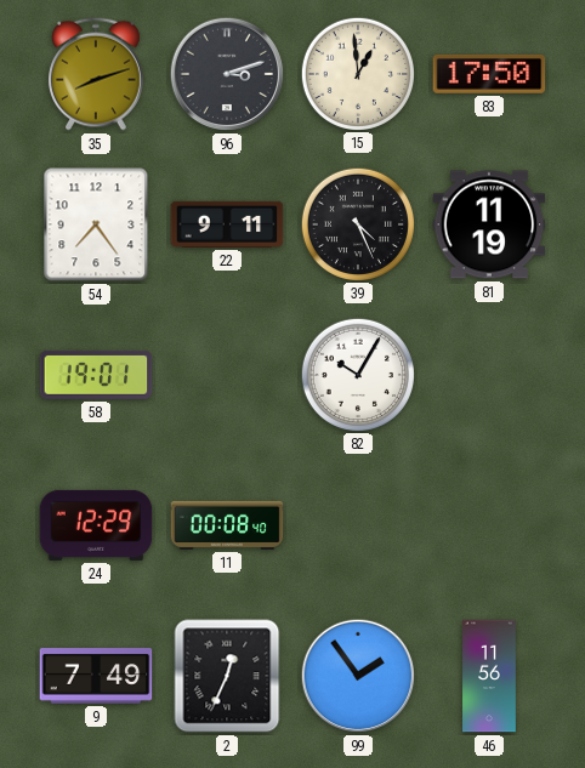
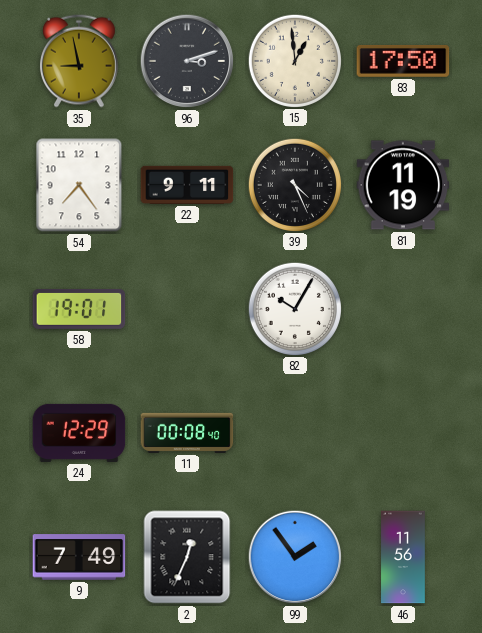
35: 8:12 -> 8:58 (79, 61)
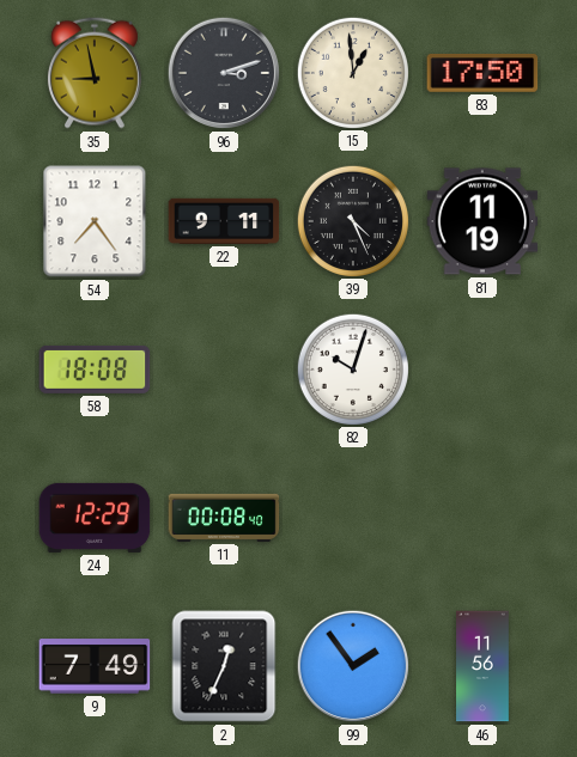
58: 19:01 -> 18:08 (95, 370)
82: 10:05 -> 10:03 (352, 368)
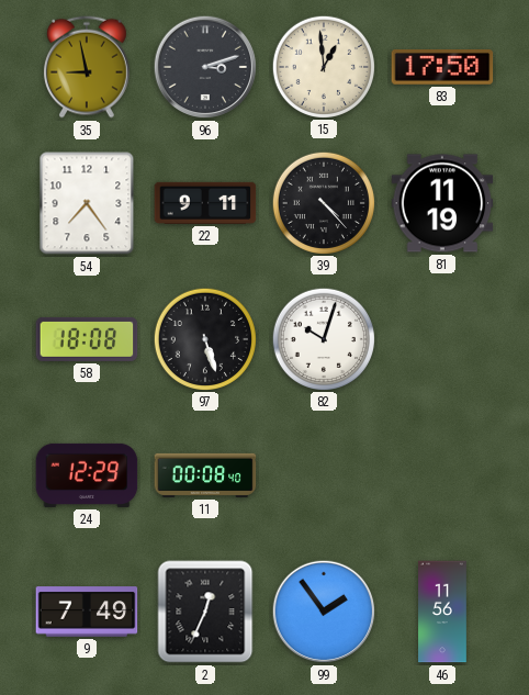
39: 4:26 -> 4:23 (323, 202)
97: none -> 5:27 (204, 338)
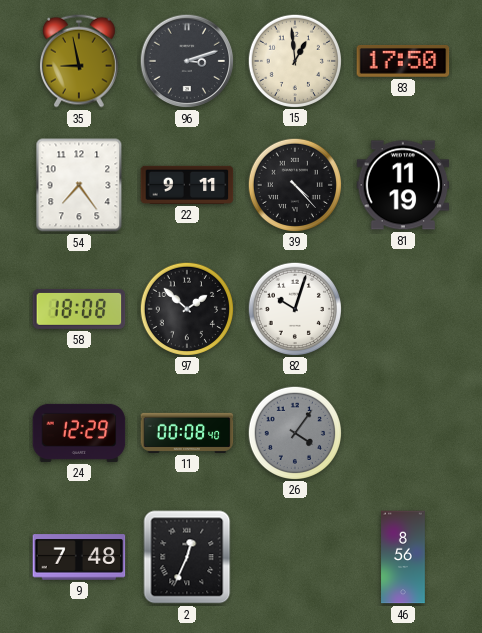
97: 5:27 -> 1:52 (186, 308)
26: none -> 4:06 (294, 432)
9: 7:49 -> 7:48 (79, 557)
99: 1:54 -> none (324, 612)
46: 11:56 -> 8:56 (403, 557)
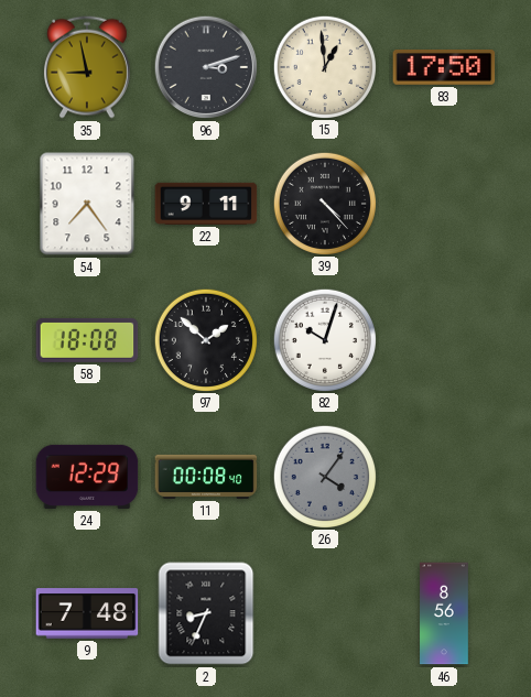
81: 11:19 -> none (403, 185)
2: 12:34 -> 8:34 (206, 613)
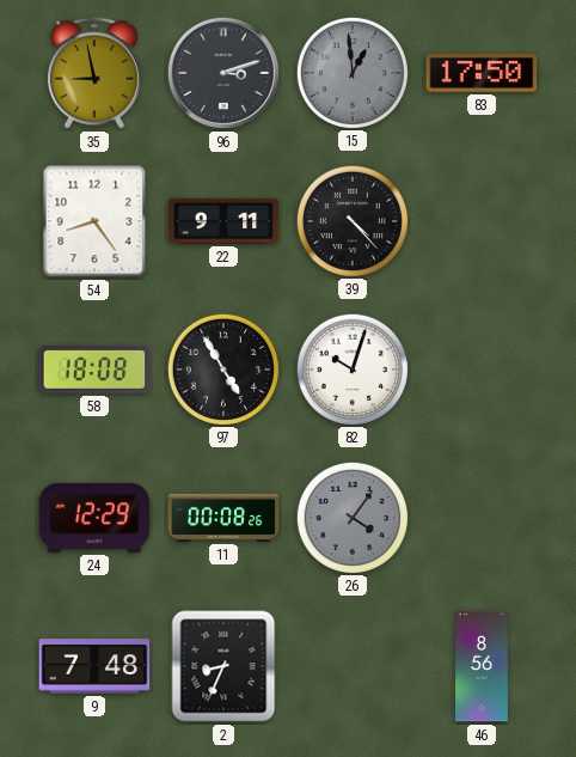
15 dial: cream -> grey (351, 72)
54: 7:24 -> 8:24 (94, 221)
97: 1:52 -> 4:55 (222, 368)
11: 00:08:40 -> 00:08:26 (223, 518)
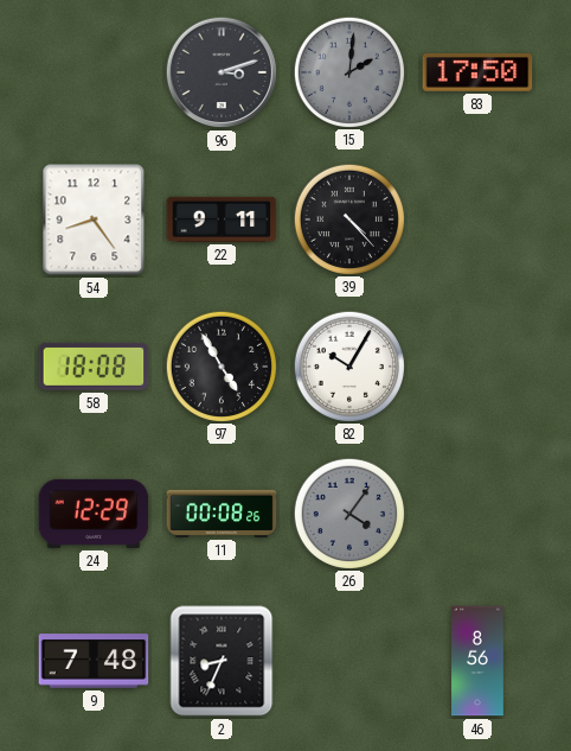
35: 8:58 -> none (94, 73)
15: 12:59 -> 2:01 (348, 71)
82: 10:03 -> 10:05 (348, 365)
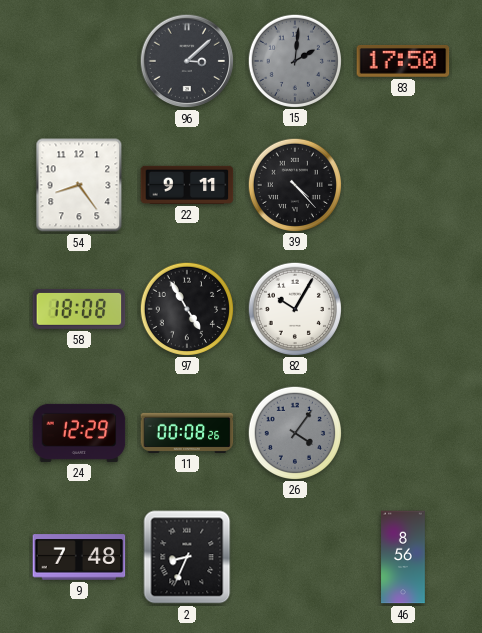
96: 3:12 -> 3:08 (187, 61)
